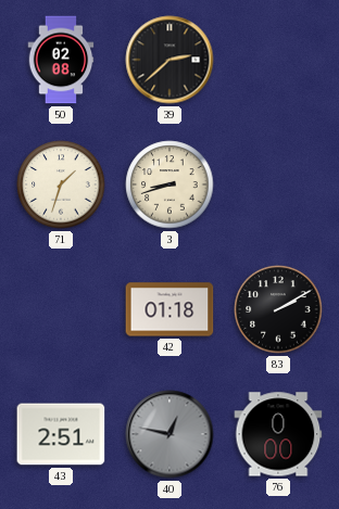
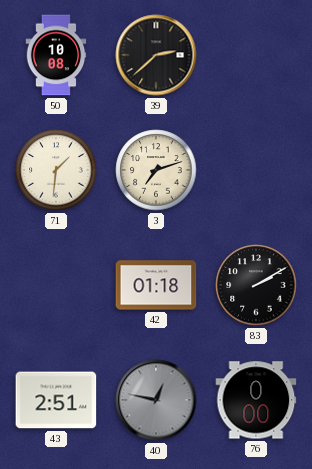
50: 02:08 -> 10:08 (56, 55)
71: 1:33 -> 1:31 (56, 170)
3: 8:42 -> 7:12 (156, 170)
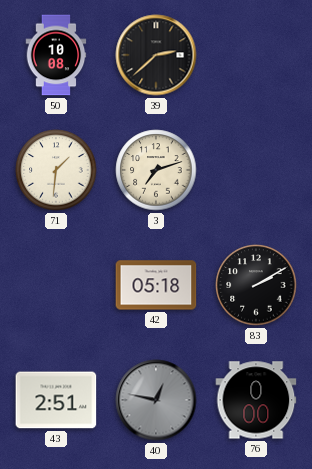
42: 01:18 -> 05:18 (156, 285)
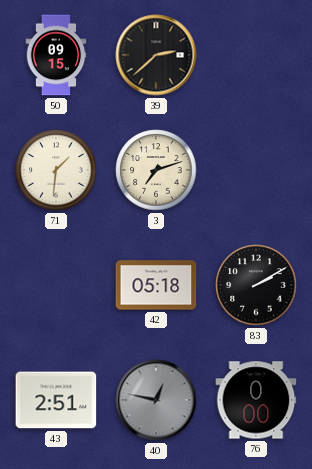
50: 10:08 -> 09:15 (56, 55)
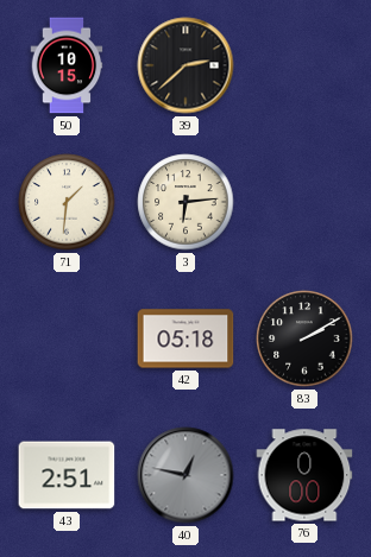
50: 09:15 -> 10:15 (67, 65)
3: 7:12 -> 6:14 (185, 202)
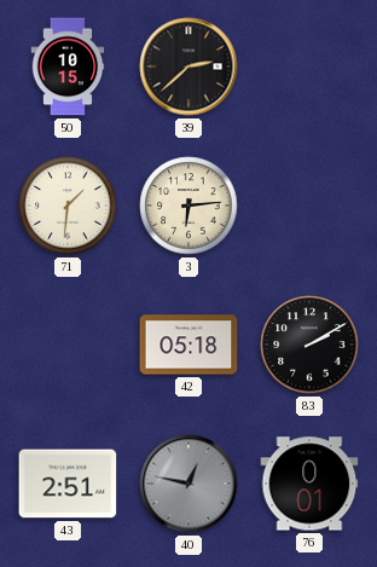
76: 0:00 -> 0:01 (309, 484)
